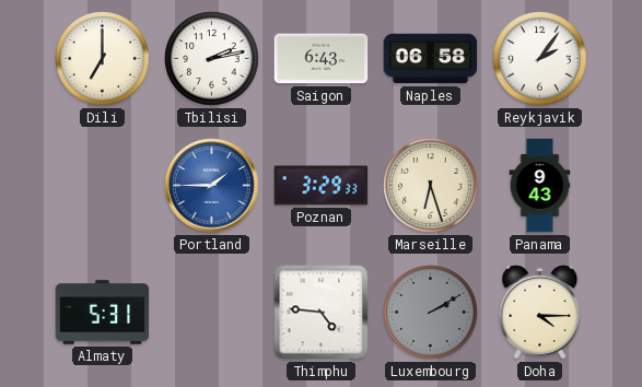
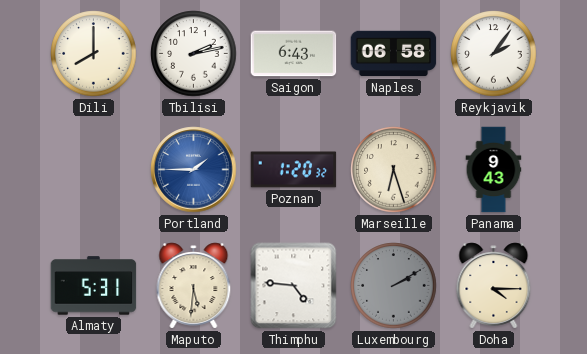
Dili: 7:00 -> 8:00 (94, 54)
Poznan: 3:29 -> 1:20 (294, 170)
Maputo: none -> 5:31 (194, 286)
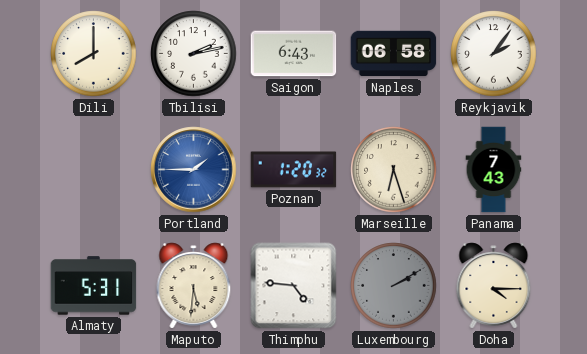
Panama: 9:43 -> 7:43 (494, 170)
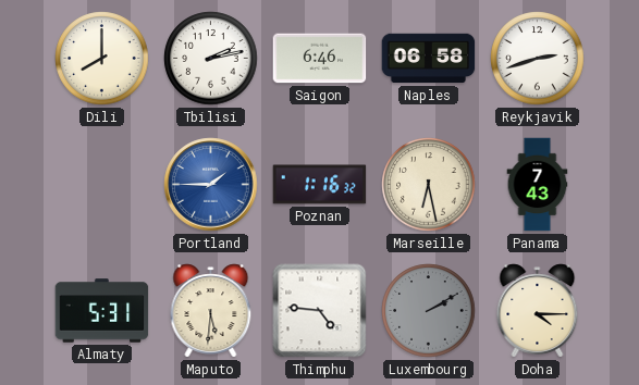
Saigon: 6:43 -> 6:46 (320, 59)
Reykjavik: 2:06 -> 2:42 (538, 59)
Poznan: 1:20 -> 1:16 (320, 185)
Marseille: 6:27 -> 6:28 (429, 185)
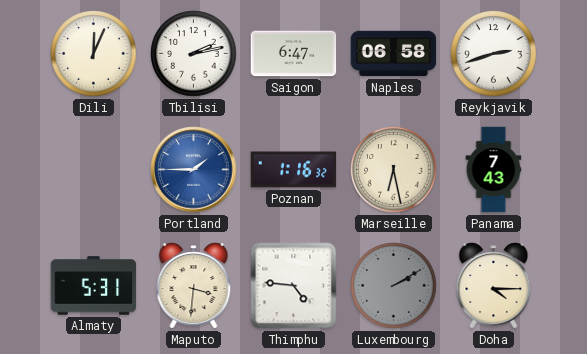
Dili: 8:00 -> 12:04 (94, 54)
Saigon: 6:46 -> 6:47 (294, 54)
Maputo: 5:31 -> 3:31 (194, 286)
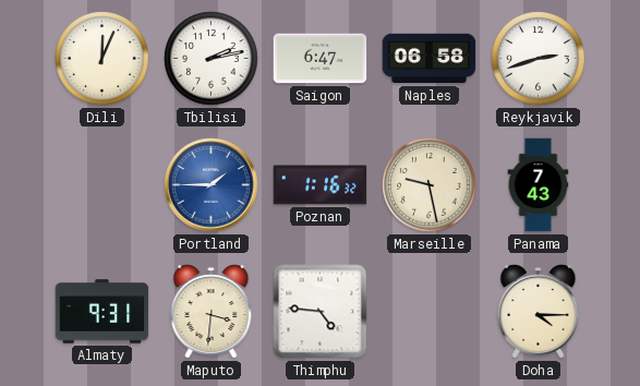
Marseille: 6:28 -> 9:28 (430, 185)
Almaty: 5:31 -> 9:31 (102, 312)
Luxembourg: 2:10 -> none (394, 286)
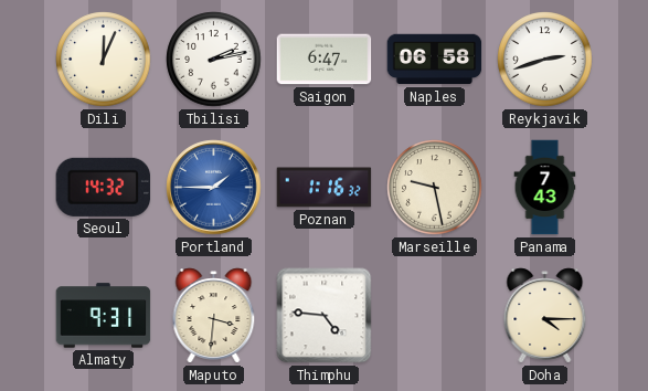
Seoul: none -> 14:32 (104, 187)
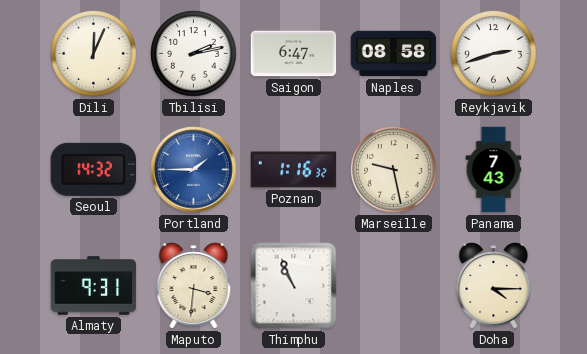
Naples: 06:58 -> 08:58 (394, 54)
Thimphu: 4:46 -> 10:56 (294, 286)
